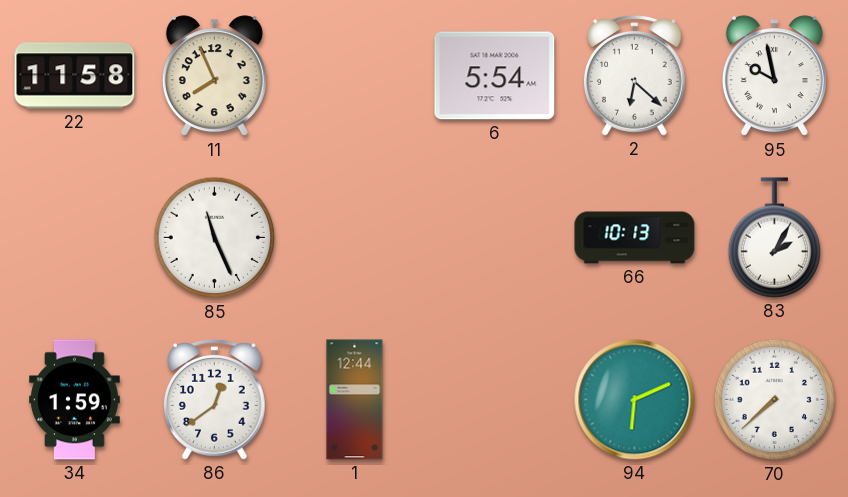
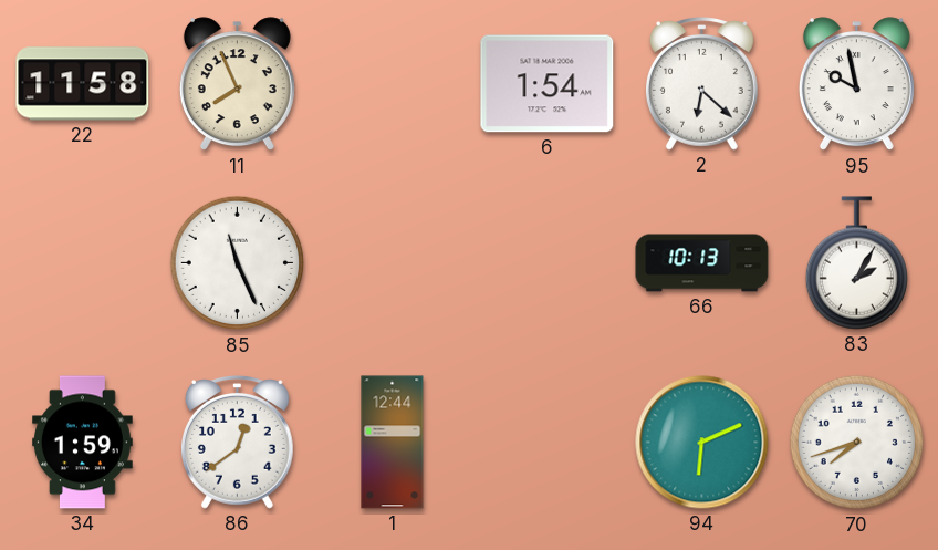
6: 5:54 -> 1:54 (548, 84)
70: 7:38 -> 7:42 (857, 443)
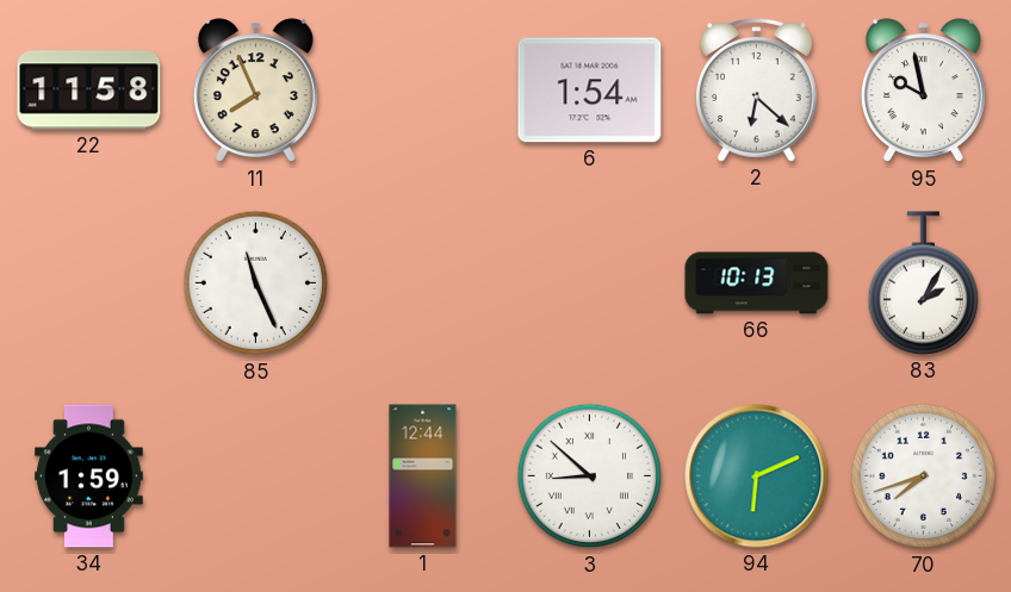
86: 12:39 -> none (237, 443)
3: none -> 8:52 (590, 476)
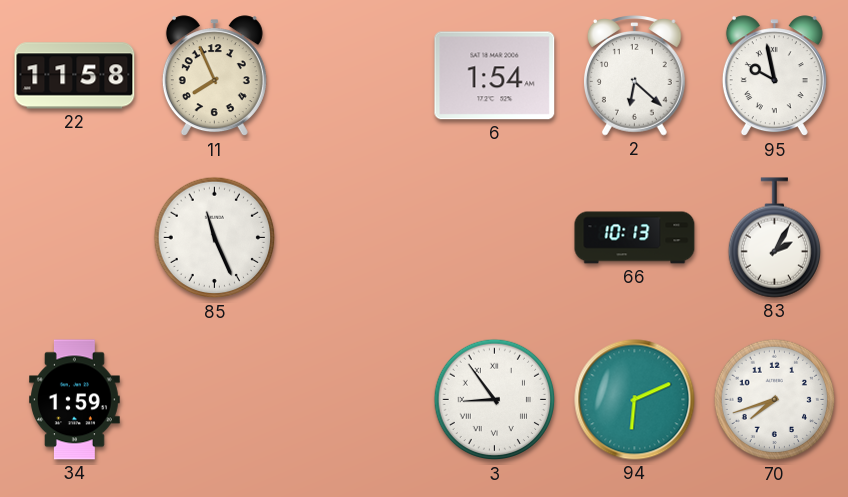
1: 12:44 -> none (423, 476)
3: 8:52 -> 8:54 (495, 400)
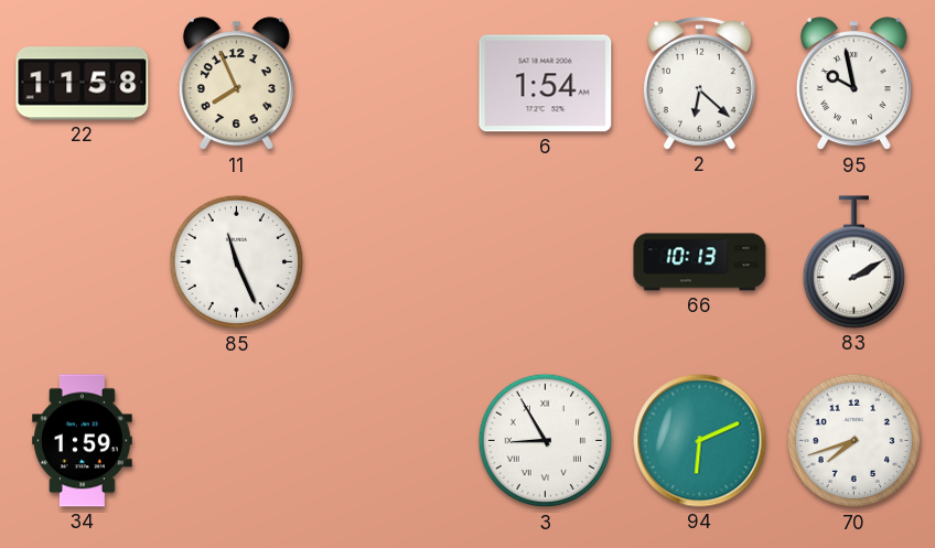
83: 2:05 -> 2:10 (853, 262)
3: 8:54 -> 8:55 (546, 441)
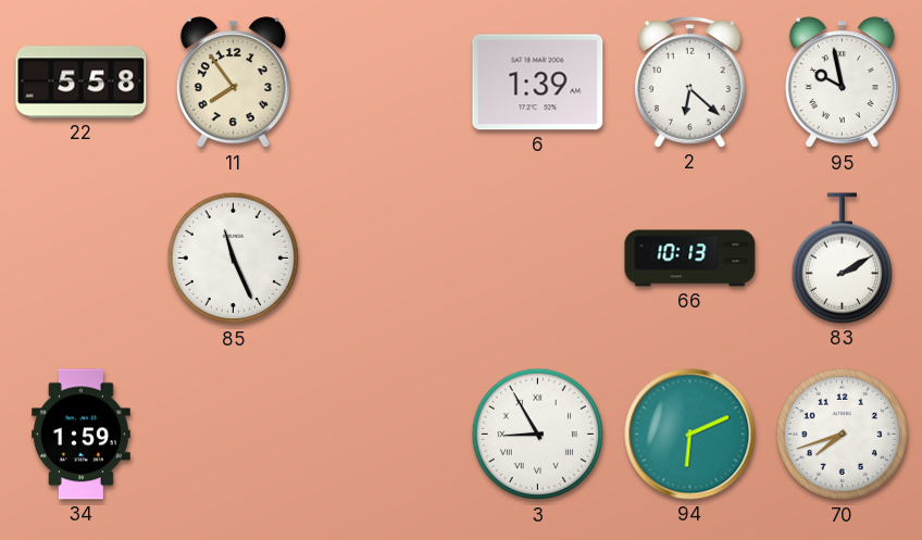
22: 11:58 -> 5:58 (82, 83)
11: 7:56 -> 7:54 (233, 83)
6: 1:54 -> 1:39 (538, 83)
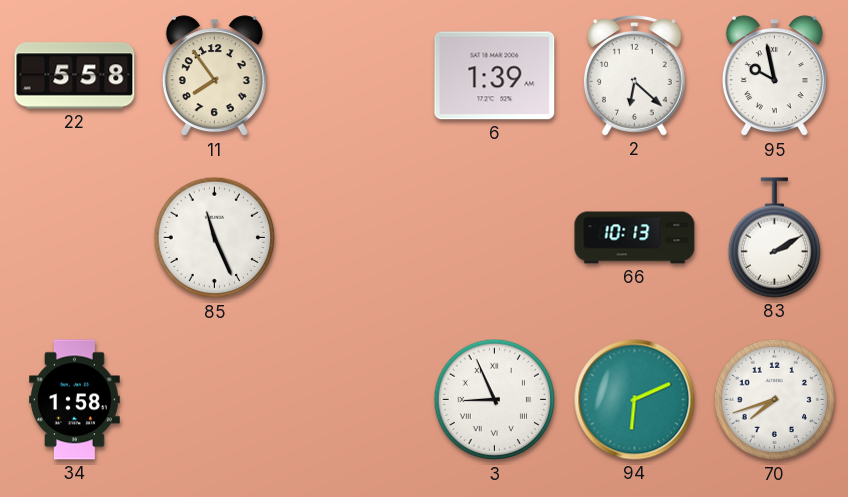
34: 1:59 -> 1:58 (75, 400)
3: 8:55 -> 8:56 (495, 400)
